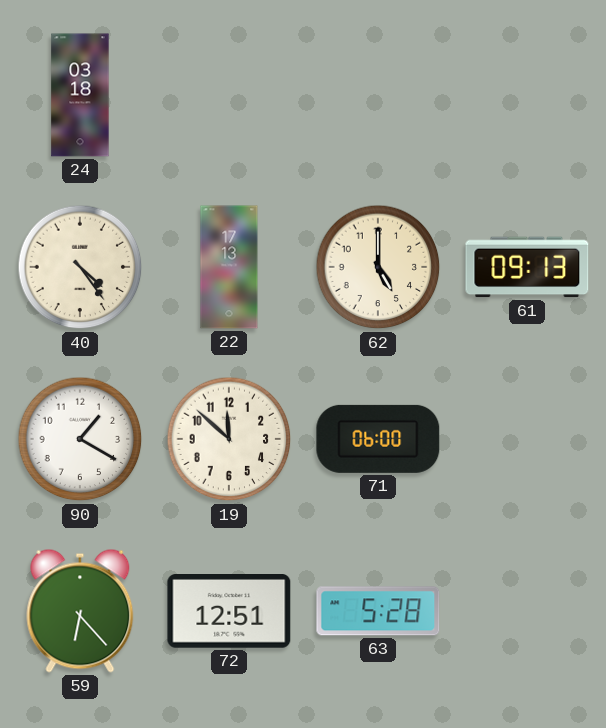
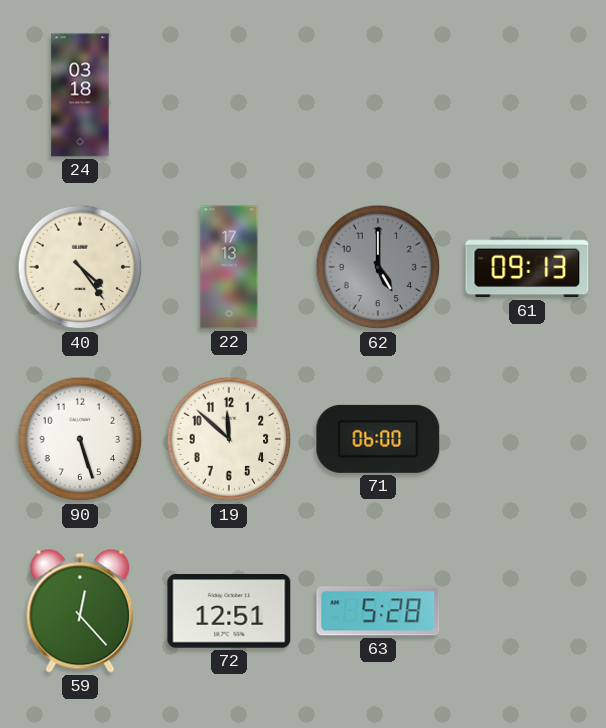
62 dial: cream -> grey (378, 267)
90: 1:20 -> 5:27 (80, 439)
59: 6:23 -> 12:23 (80, 611)
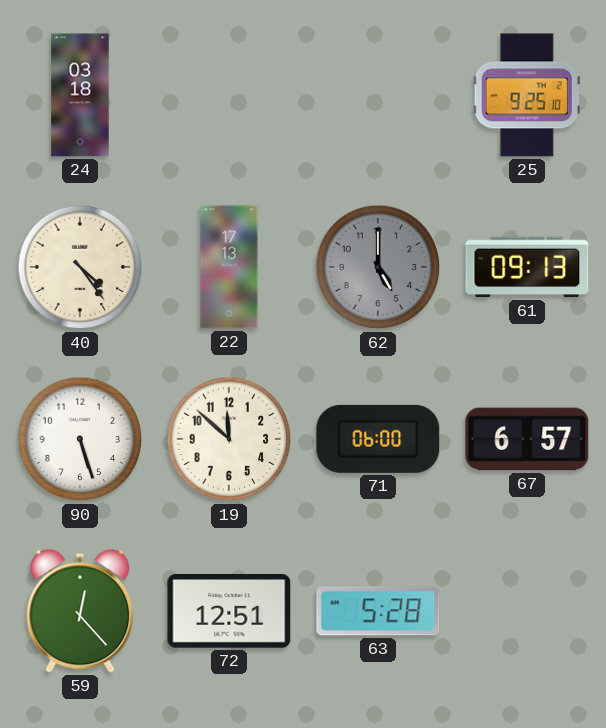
25: none -> 9:25 (527, 95)
67: none -> 6:57 (527, 439)
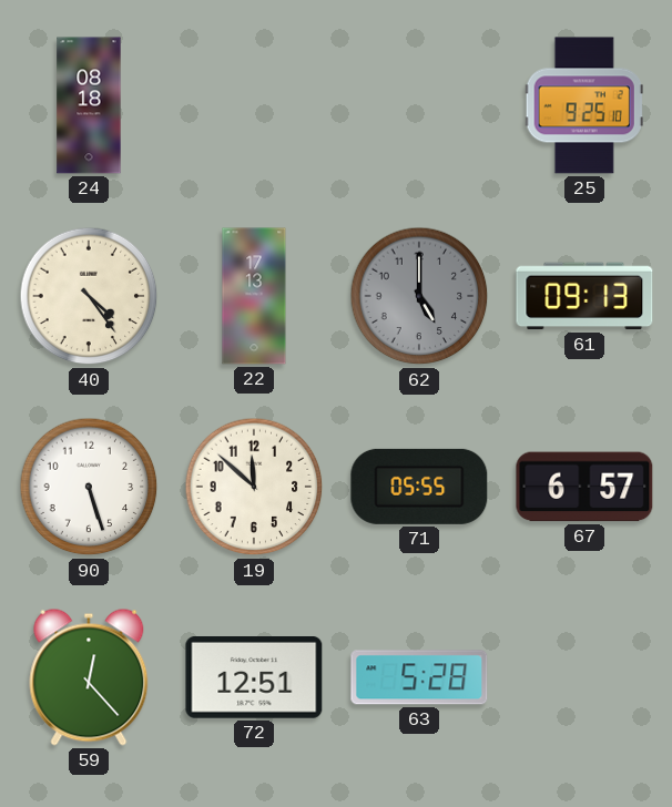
24: 03:18 -> 08:18 (89, 105)
71: 06:00 -> 05:55 (419, 487)
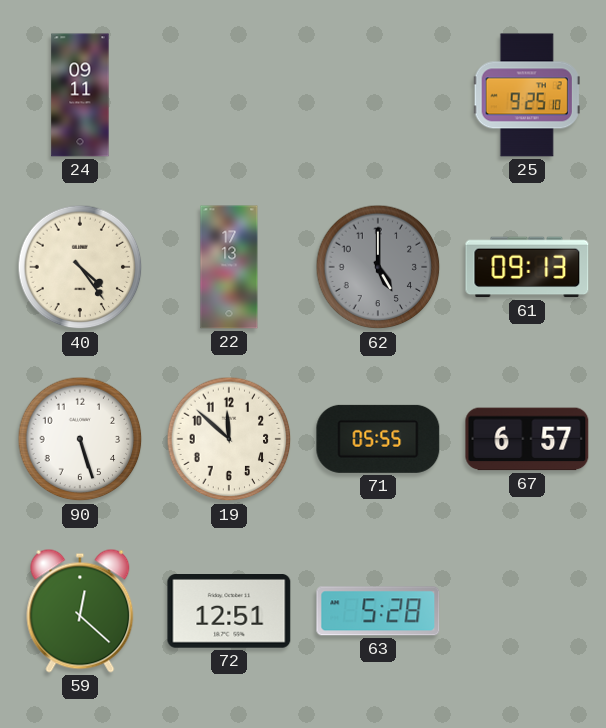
24: 08:18 -> 09:11 (80, 95)
59: 12:23 -> 12:22 (80, 611)
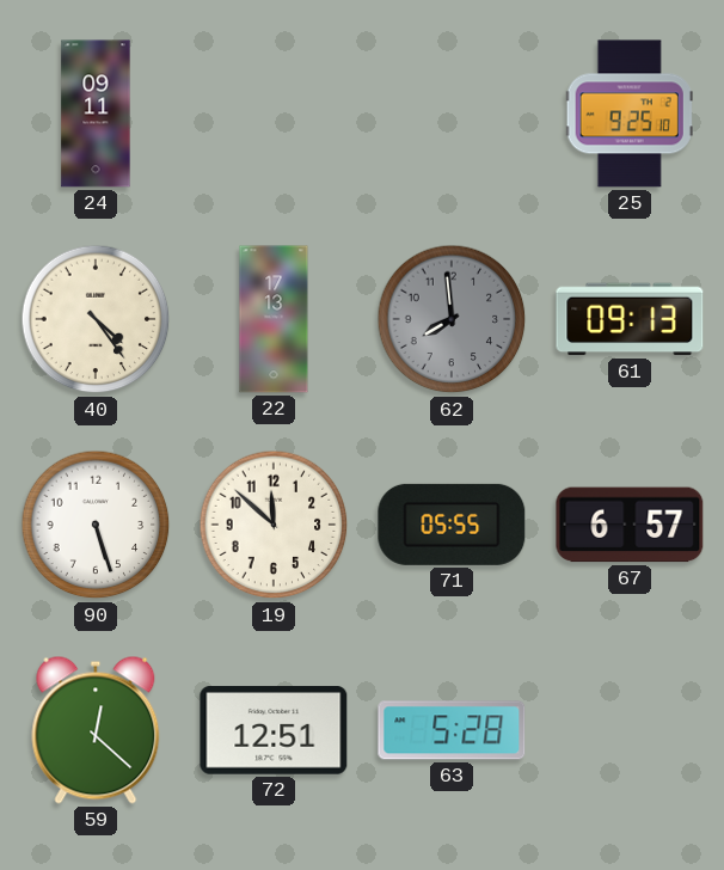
62: 5:00 -> 7:59 (452, 319)
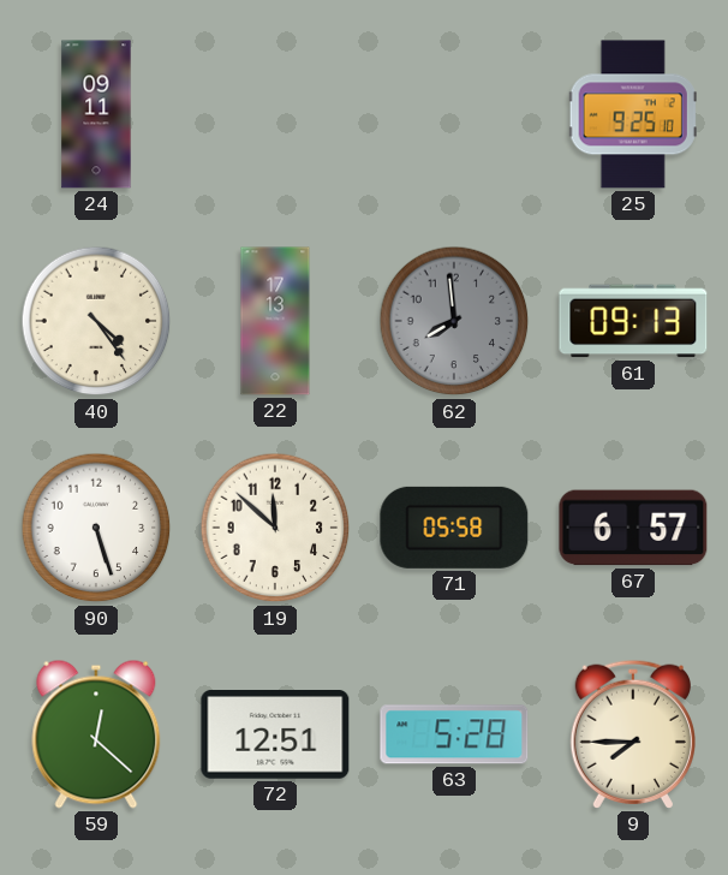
71: 05:55 -> 05:58 (454, 528)
9: none -> 7:45 (632, 734)
